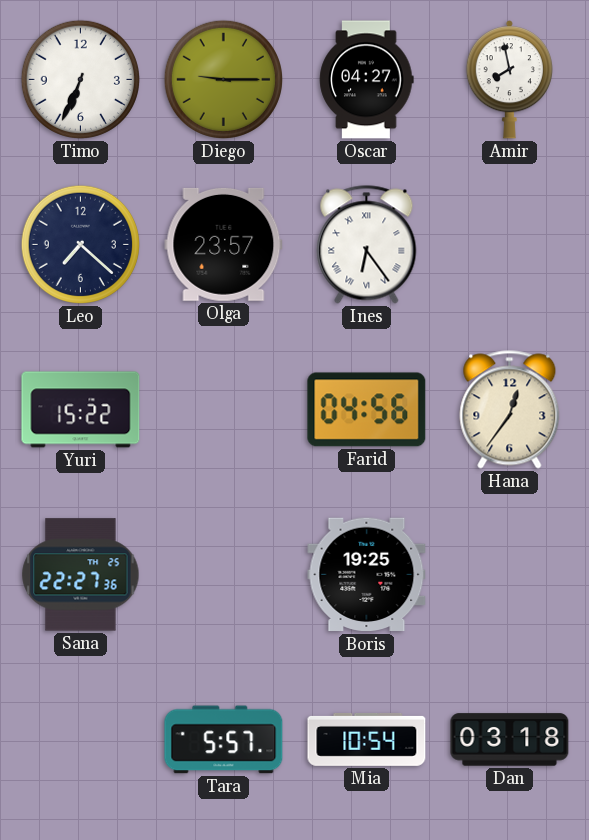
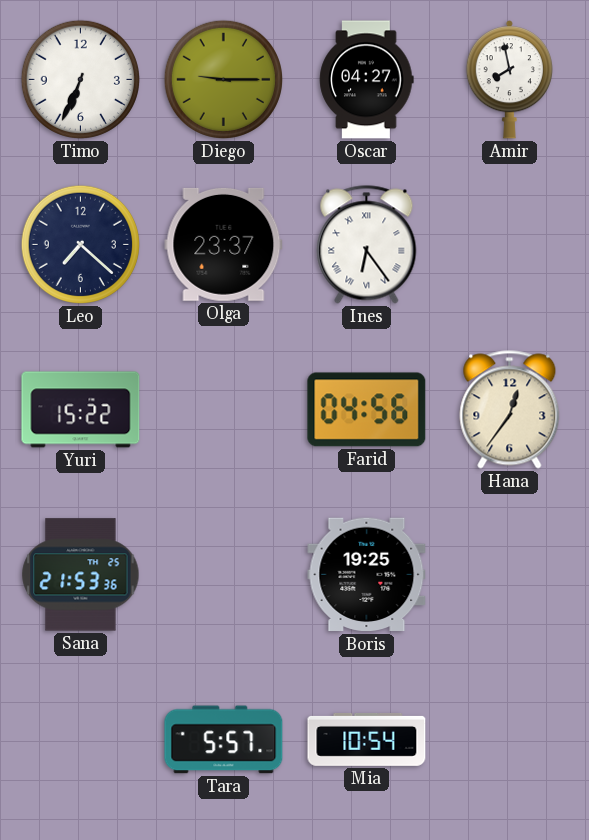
Olga: 23:57 -> 23:37 (224, 244)
Sana: 22:27 -> 21:53 (81, 575)
Dan: 03:18 -> none (510, 740)
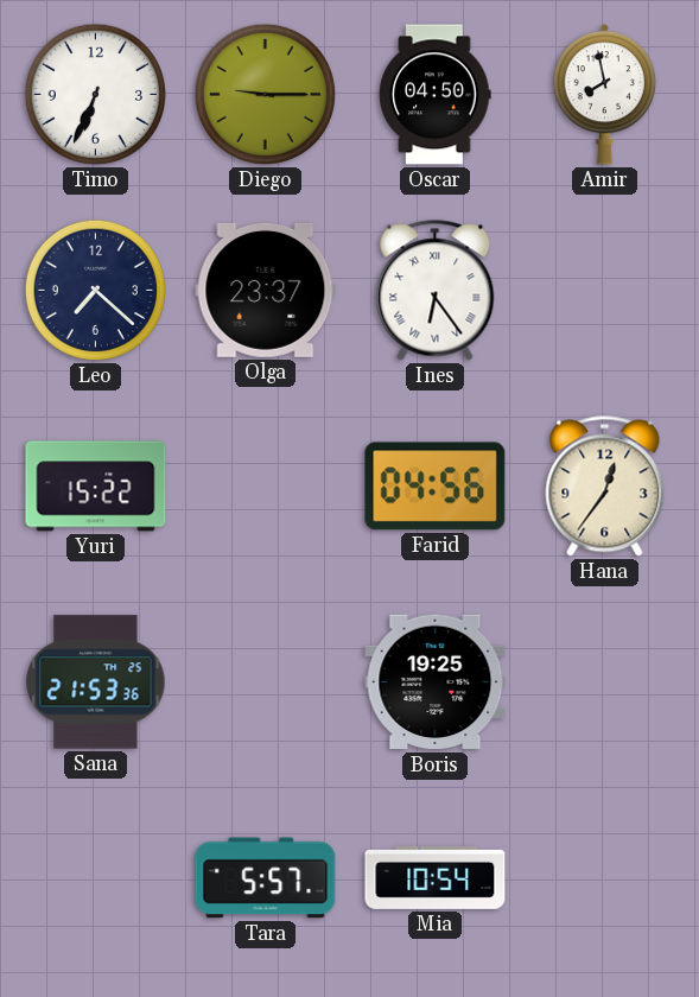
Oscar: 04:27 -> 04:50 (436, 95)
